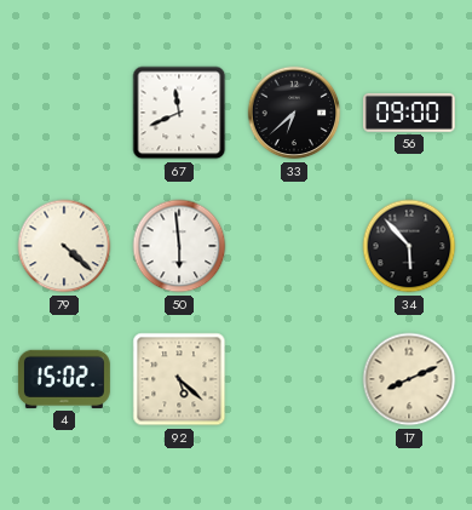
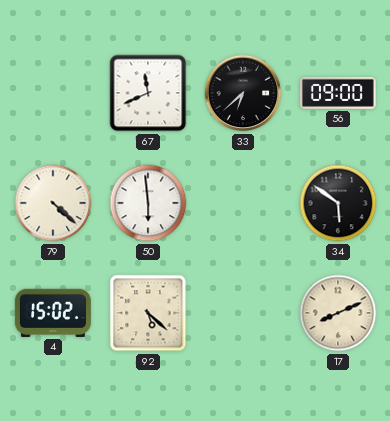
34: 5:53 -> 5:51 (338, 203)
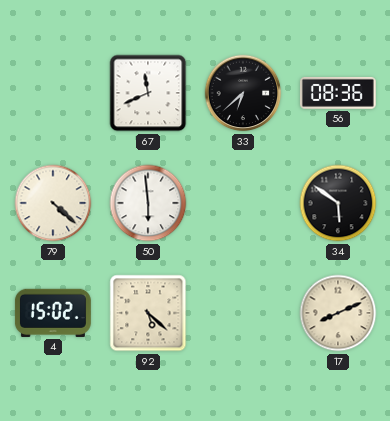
56: 09:00 -> 08:36 (338, 93)
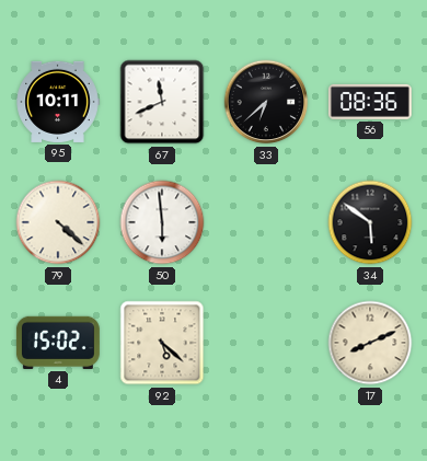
95: none -> 10:11 (58, 102)
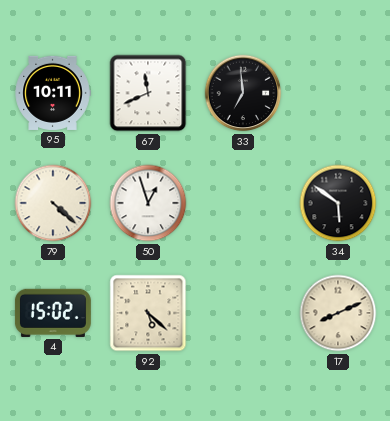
33: 6:38 -> 6:59 (243, 93)
56: 08:36 -> none (370, 102)
50: 5:59 -> 12:57 (148, 203)
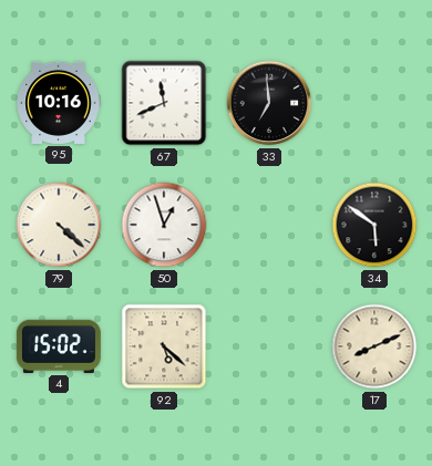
95: 10:11 -> 10:16 (59, 103)
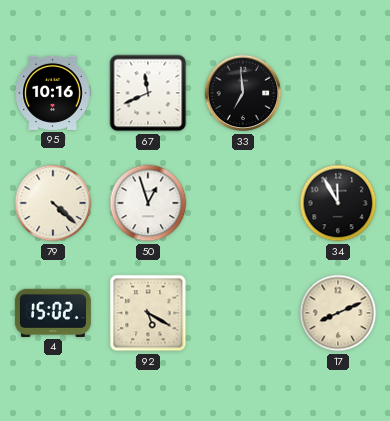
34: 5:51 -> 11:55 (338, 203)
92: 5:22 -> 5:20 (148, 313)
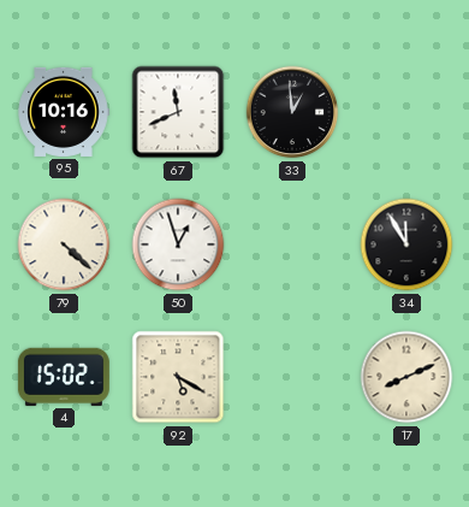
33: 6:59 -> 12:59 (292, 112)
